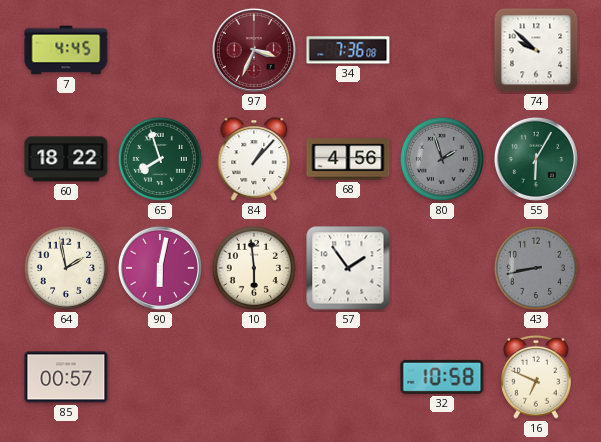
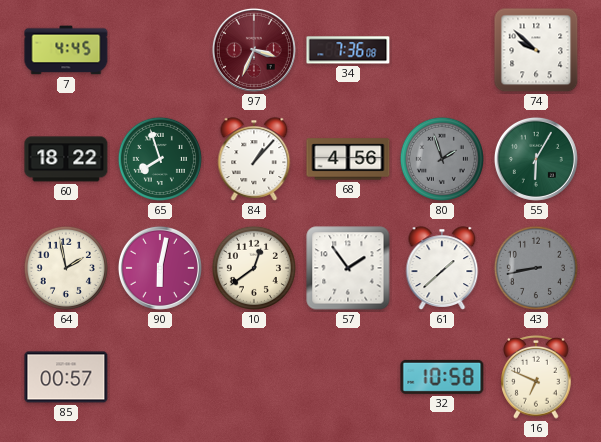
10: 5:59 -> 12:39 (254, 268)
61: none -> 1:38 (442, 268)
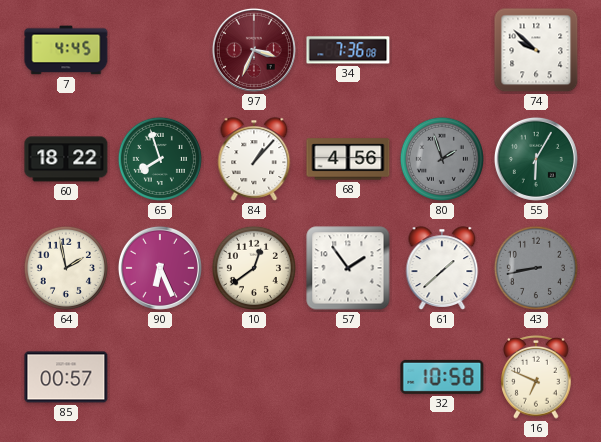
90: 6:02 -> 6:26 (160, 268)
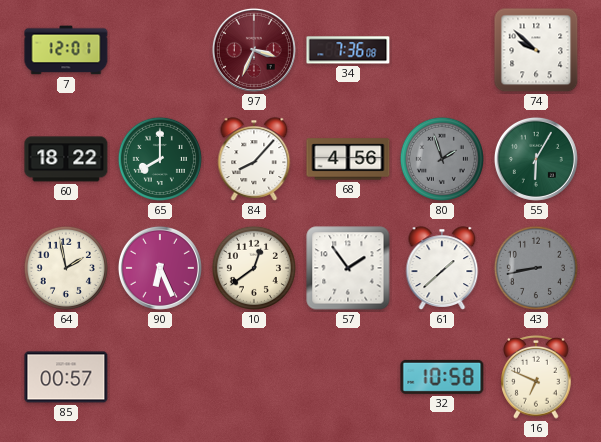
7: 4:45 -> 12:01 (66, 50)
65: 7:57 -> 8:00 (160, 159)
84: 1:07 -> 8:07 (254, 159)
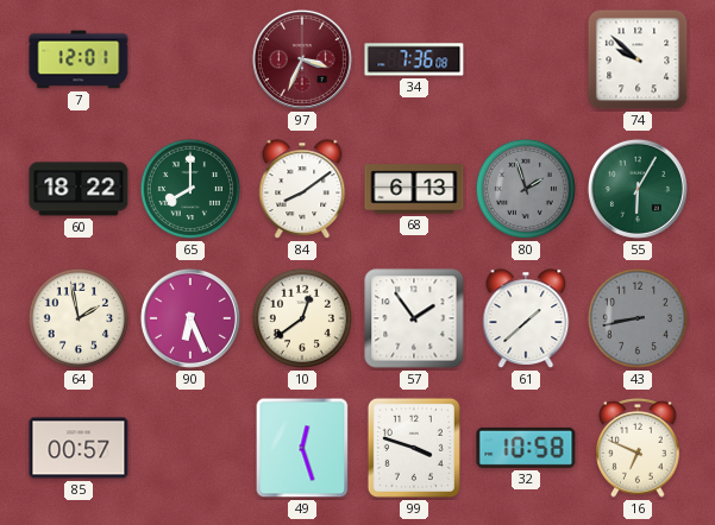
84: 8:07 -> 8:09 (302, 189)
68: 4:56 -> 6:13 (414, 189)
49: none -> 12:27 (302, 448)
99: none -> 3:48 (414, 448)
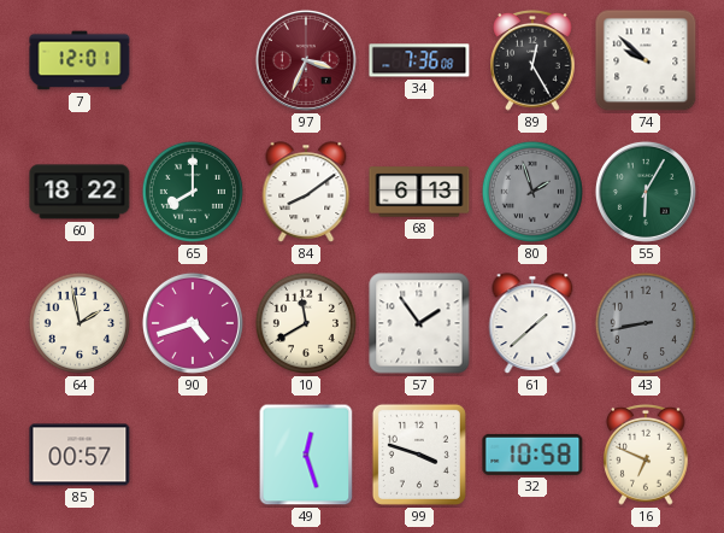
89: none -> 12:25 (532, 60)
90: 6:26 -> 4:42 (193, 323)
10: 12:39 -> 11:40 (306, 323)
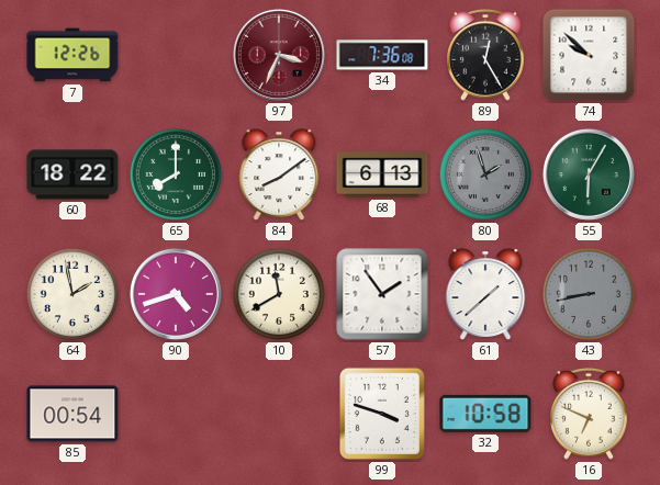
7: 12:01 -> 12:26 (72, 55)
85: 00:57 -> 00:54 (72, 414)
49: 12:27 -> none (306, 455)
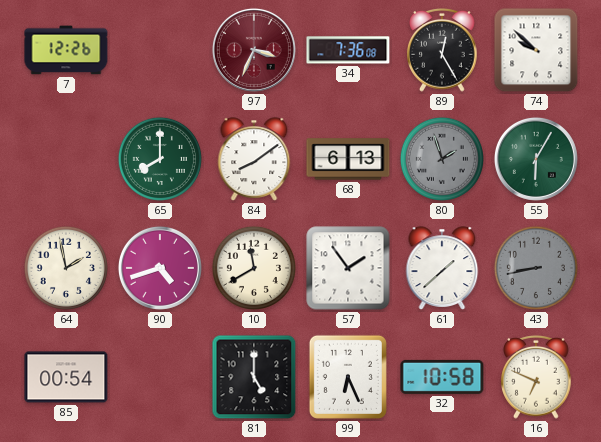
60: 18:22 -> none (72, 174)
81: none -> 5:00 (254, 377)
99: 3:48 -> 6:26 (348, 377)
